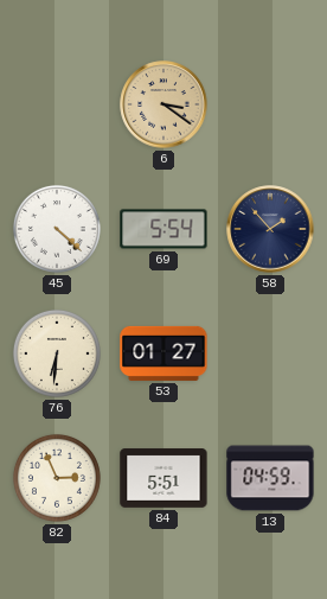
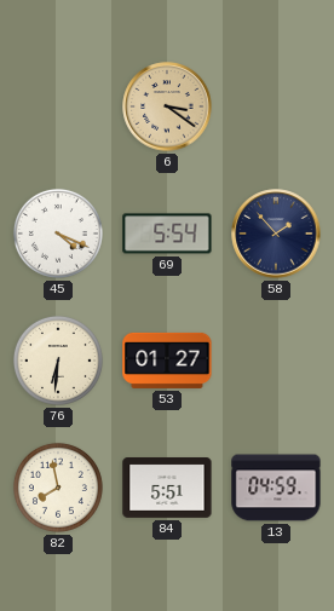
45: 4:22 -> 4:19 (58, 234)
82: 2:56 -> 7:58 (58, 488)
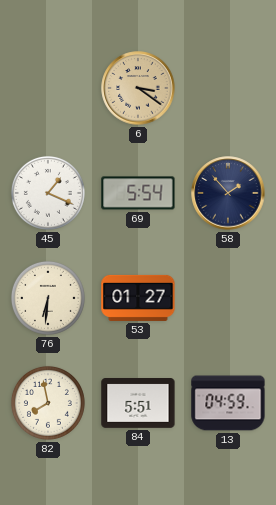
45: 4:19 -> 1:19 (48, 193)
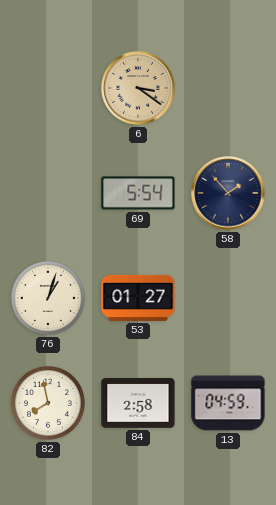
45: 1:19 -> none (48, 193)
76: 6:31 -> 1:03 (48, 298)
84: 5:51 -> 2:58 (138, 404)
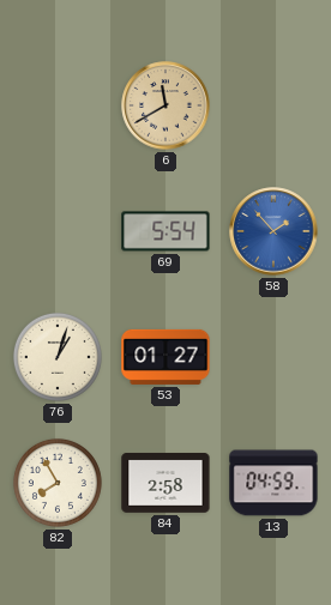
6: 3:21 -> 11:40 (165, 105)
58 dial: navy -> blue (273, 231)
82: 7:58 -> 7:55 (58, 483)
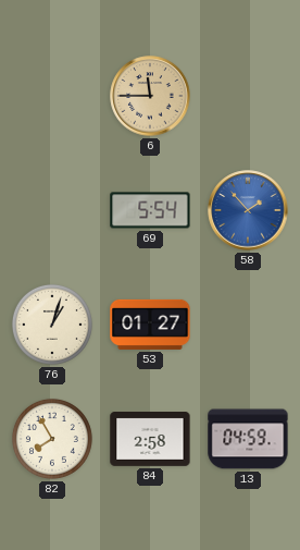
6: 11:40 -> 11:45 (150, 96)
